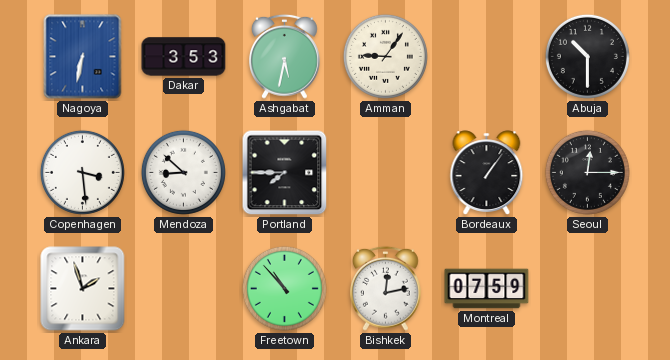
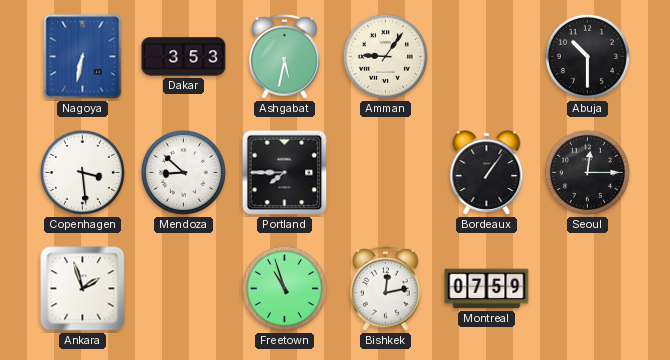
Freetown: 10:53 -> 10:57 (284, 288)
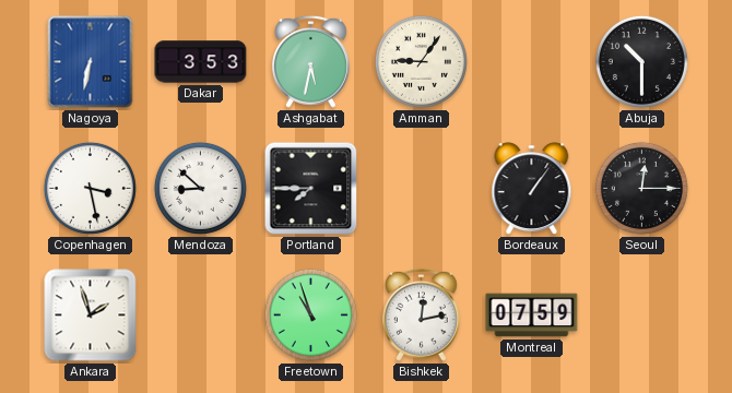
Copenhagen: 3:29 -> 3:28 (90, 188)
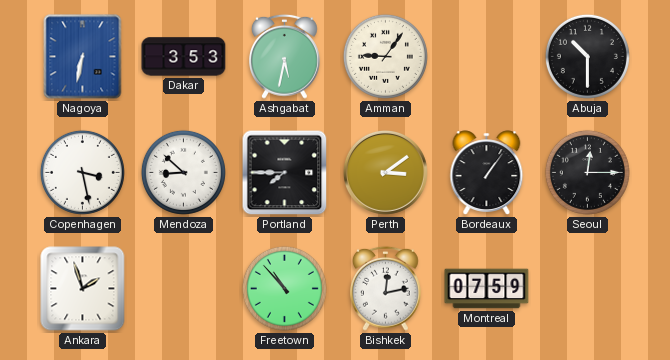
Perth: none -> 3:09 (385, 172)
Freetown: 10:57 -> 10:53 (284, 288)
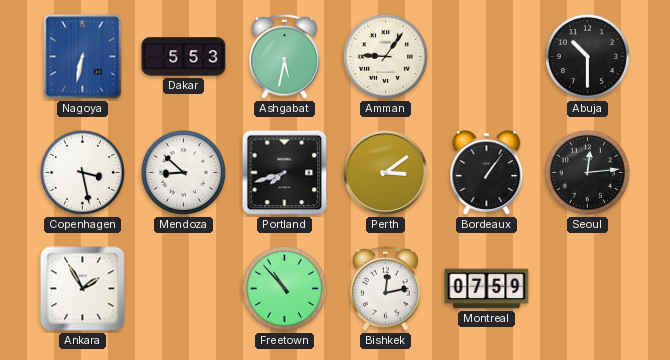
Dakar: 3:53 -> 5:53 (184, 57)
Portland: 7:45 -> 7:42 (285, 173)
Seoul: 12:15 -> 12:14 (587, 172)
Ankara: 1:57 -> 1:55 (83, 289)
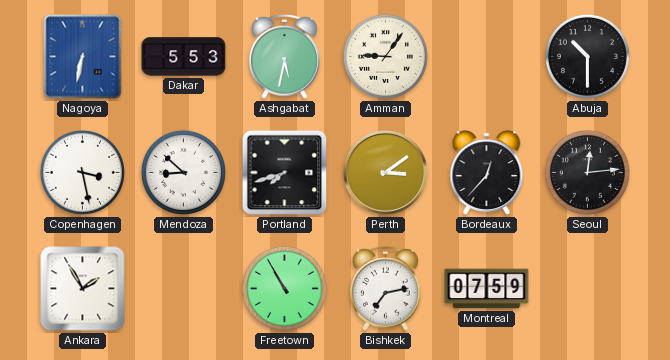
Bordeaux: 1:06 -> 12:37 (487, 173)
Freetown: 10:53 -> 10:55 (284, 288)
Bishkek: 12:13 -> 7:13 (386, 288)
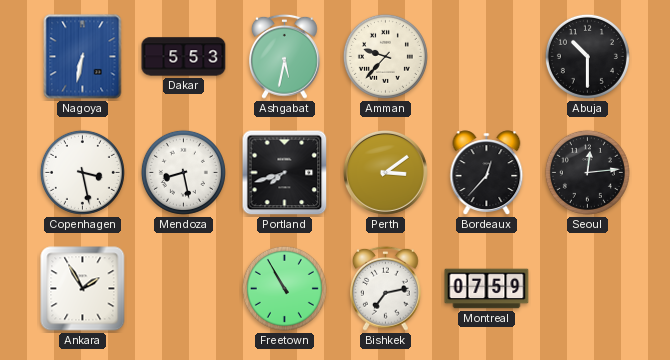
Amman: 9:06 -> 9:37 (385, 56)
Mendoza: 8:52 -> 8:28 (183, 172)
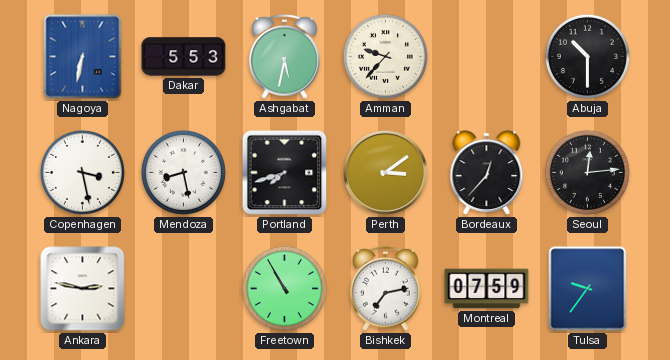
Ankara: 1:55 -> 2:47 (83, 289)
Tulsa: none -> 9:36 (588, 289)
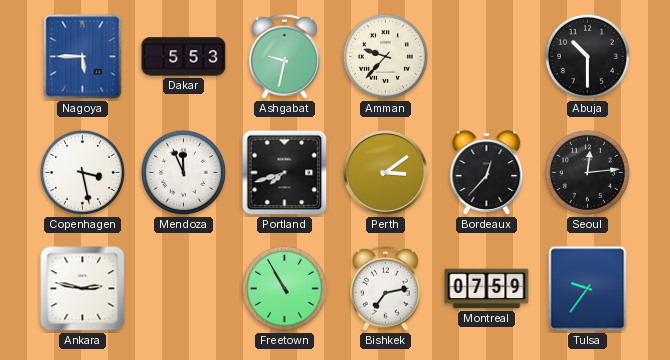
Nagoya: 6:32 -> 5:45 (83, 57)
Ashgabat: 5:32 -> 9:32 (285, 56)
Mendoza: 8:28 -> 11:56 (183, 172)
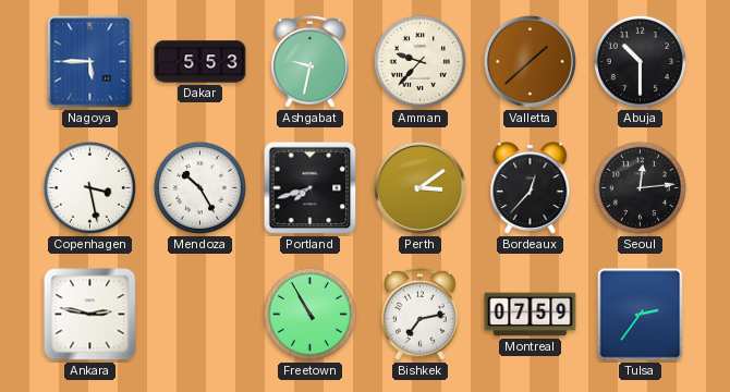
Valletta: none -> 1:38 (530, 61)
Mendoza: 11:56 -> 10:25 (199, 187)
Tulsa: 9:36 -> 2:36 (641, 315)
